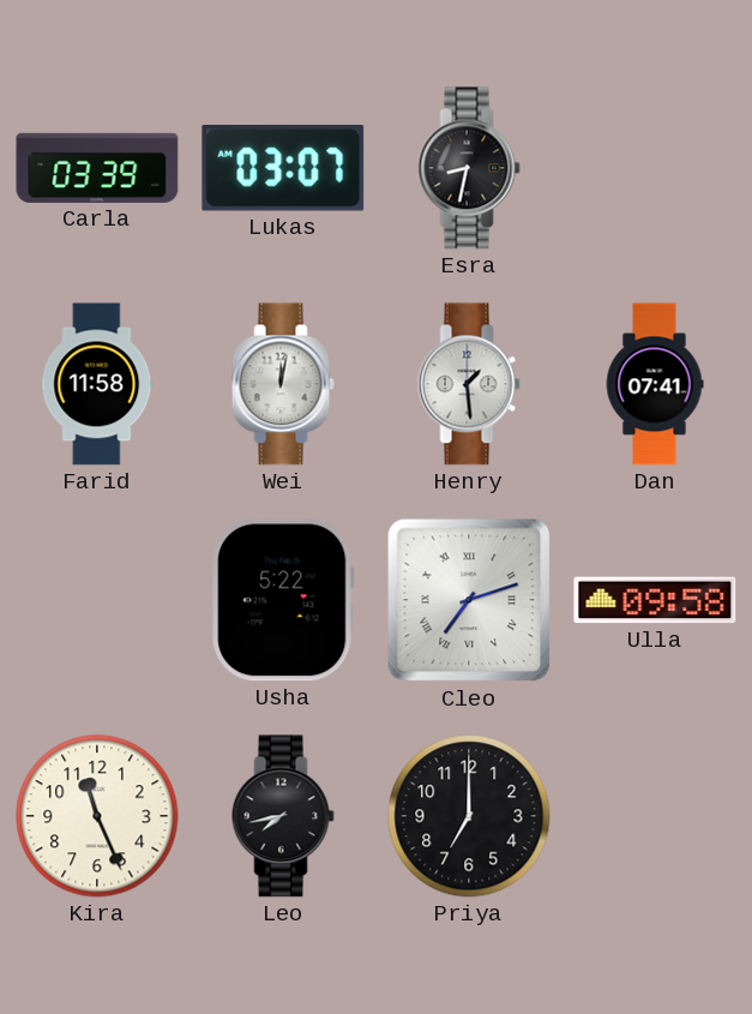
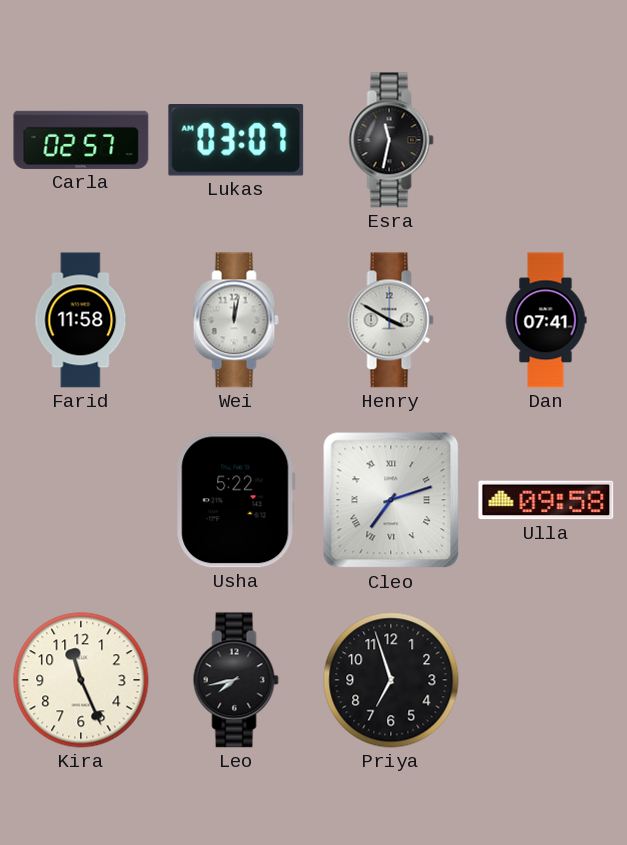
Carla: 03:39 -> 02:57 (81, 140)
Esra: 8:32 -> 11:32 (391, 140)
Henry: 1:29 -> 3:50 (391, 320)
Priya: 7:00 -> 6:57 (391, 680)
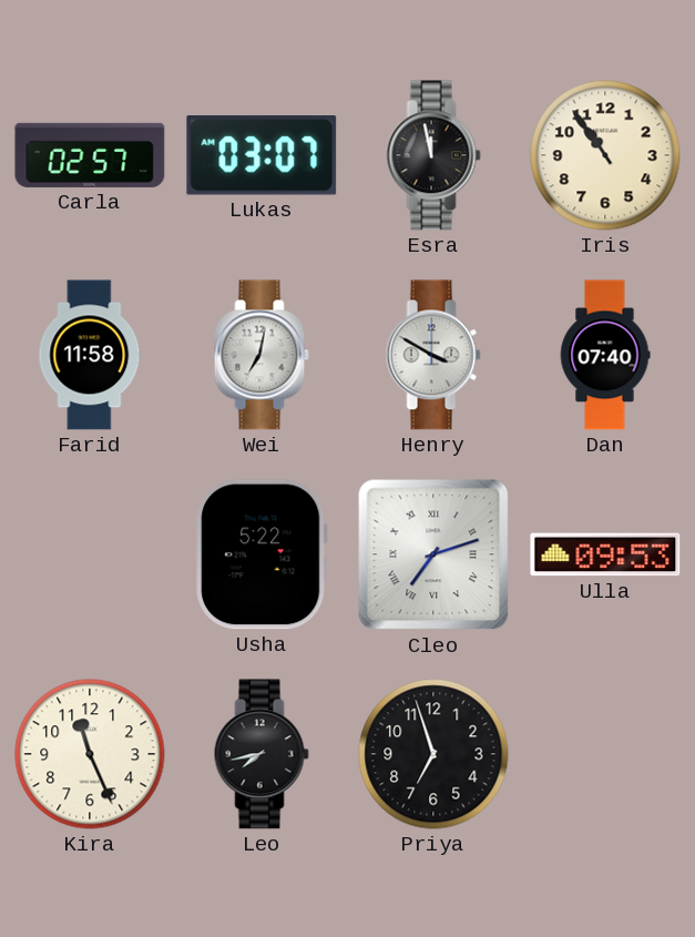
Esra: 11:32 -> 11:58 (433, 155)
Iris: none -> 10:54 (605, 155)
Wei: 12:02 -> 7:02 (262, 355)
Dan: 07:41 -> 07:40 (605, 355)
Ulla: 09:58 -> 09:53 (605, 554)
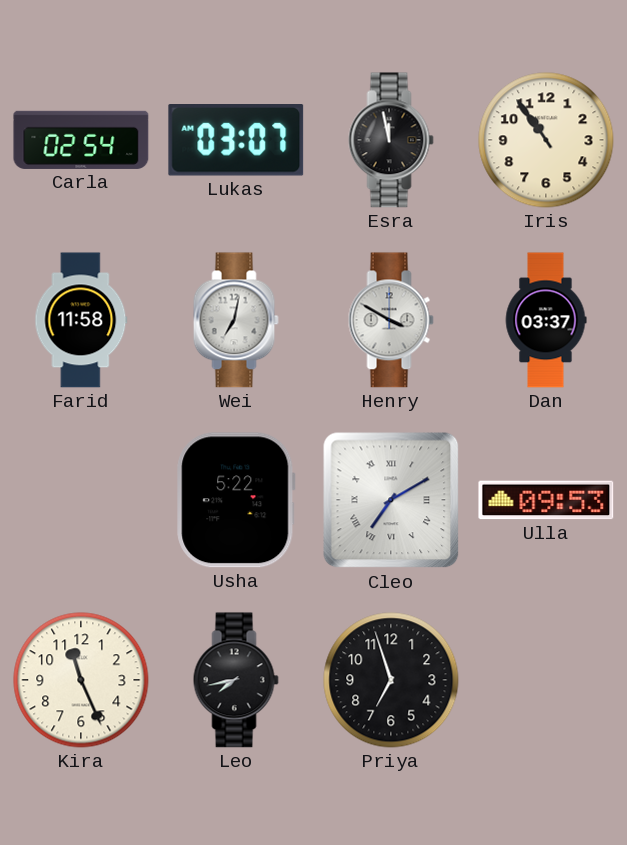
Carla: 02:57 -> 02:54 (81, 140)
Dan: 07:40 -> 03:37 (546, 320)
Cleo: 7:12 -> 7:10 (391, 500)
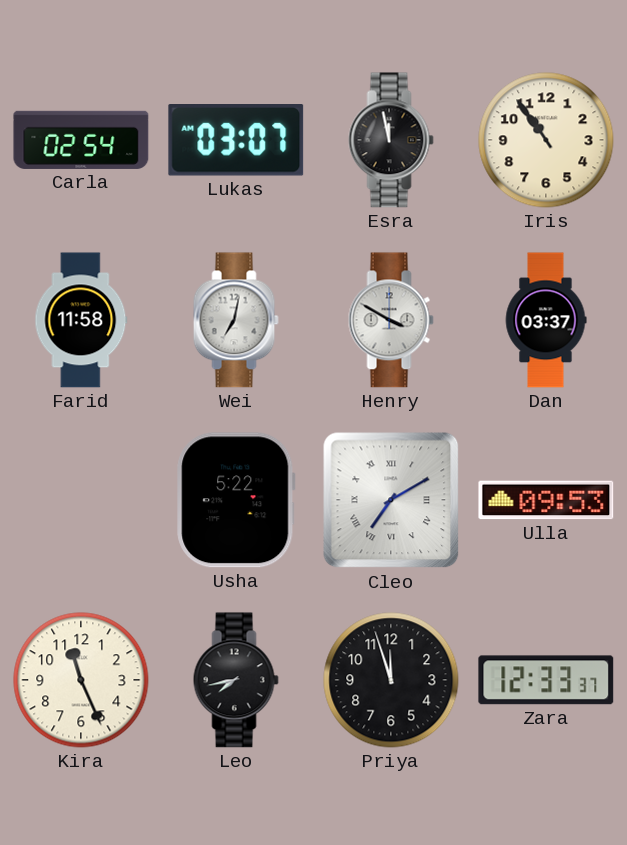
Priya: 6:57 -> 11:57 (391, 680)
Zara: none -> 12:33 (546, 680)
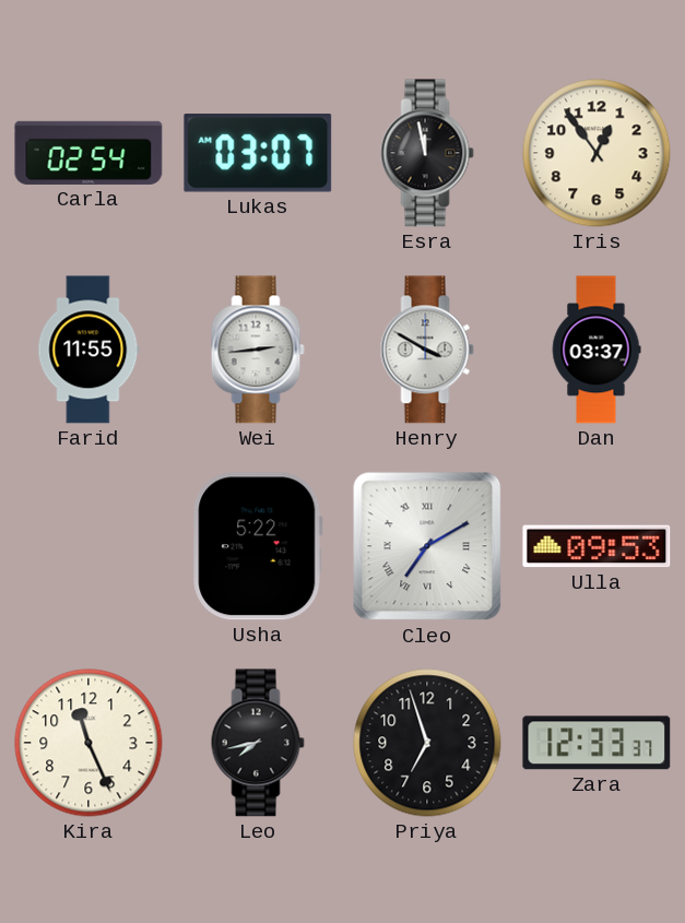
Iris: 10:54 -> 12:54 (597, 153)
Farid: 11:58 -> 11:55 (88, 350)
Wei: 7:02 -> 2:44 (258, 350)
Priya: 11:57 -> 6:57 (427, 743)
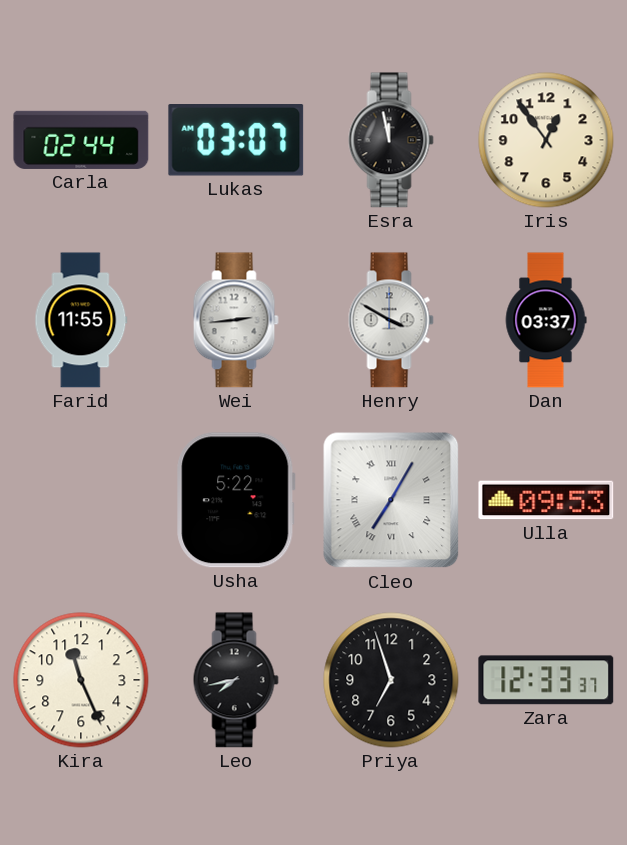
Carla: 02:54 -> 02:44 (81, 140)
Cleo: 7:10 -> 7:05 (391, 500)
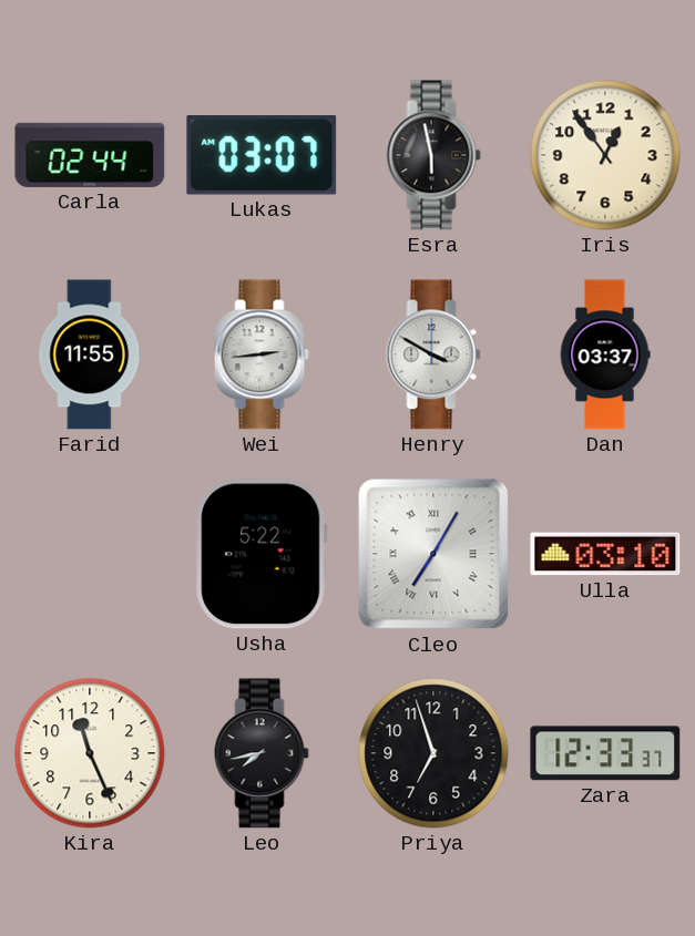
Esra: 11:58 -> 5:58 (433, 155)
Ulla: 09:53 -> 03:10 (605, 554)
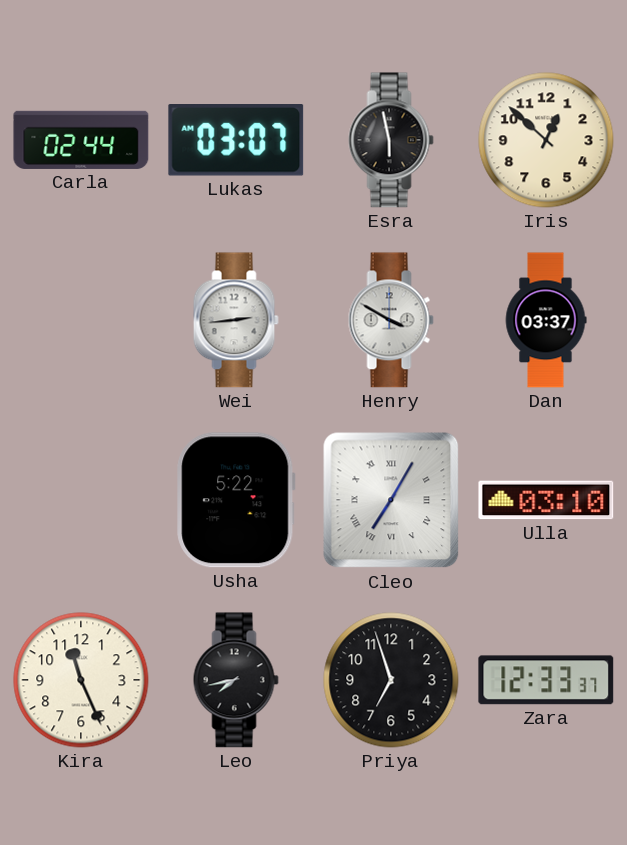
Iris: 12:54 -> 12:52 (546, 140)
Farid: 11:55 -> none (90, 354)
